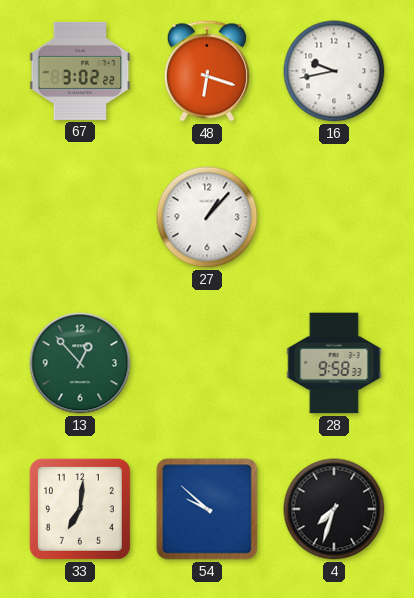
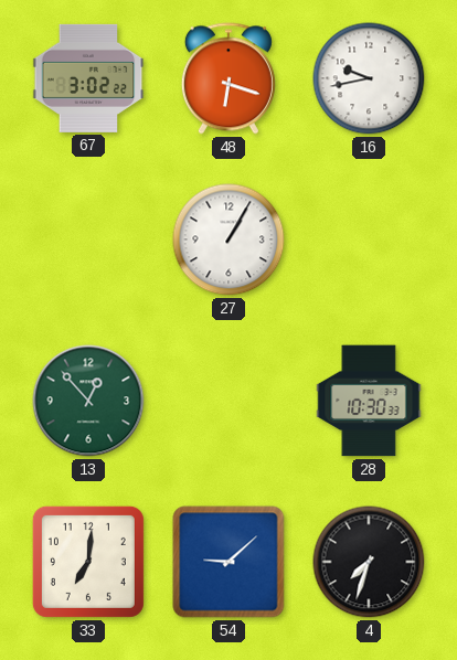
27: 1:07 -> 1:05 (228, 239)
28: 9:58 -> 10:30 (369, 401)
54: 9:52 -> 9:08 (228, 562)
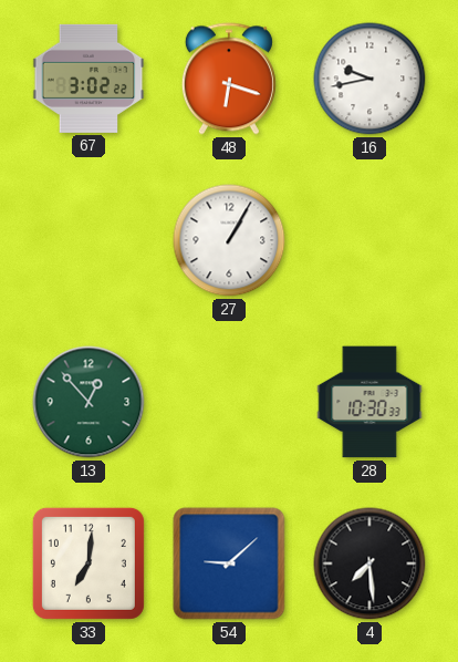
4: 7:33 -> 7:29 (369, 563)
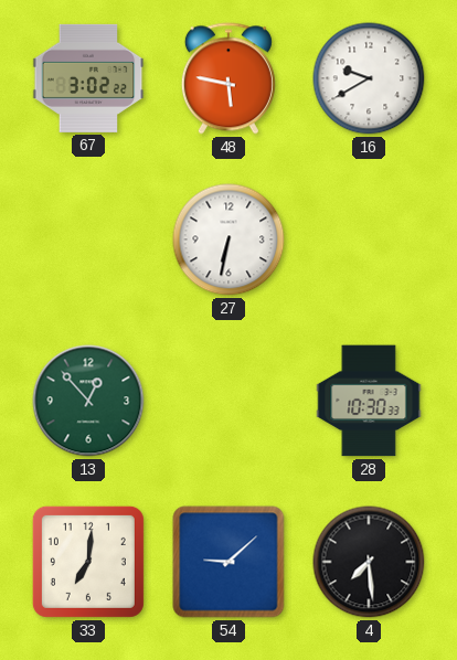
48: 6:18 -> 5:47 (228, 78)
16: 9:43 -> 9:40 (369, 78)
27: 1:05 -> 6:32 (228, 239)
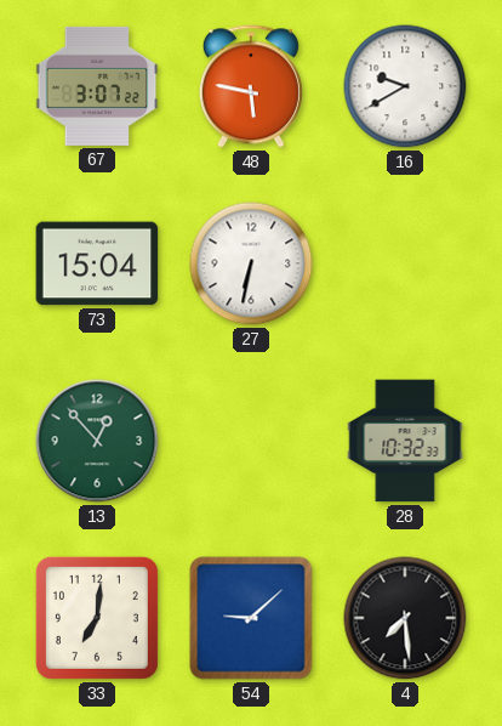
67: 3:02 -> 3:07 (97, 86)
73: none -> 15:04 (97, 263)
28: 10:30 -> 10:32 (405, 441)
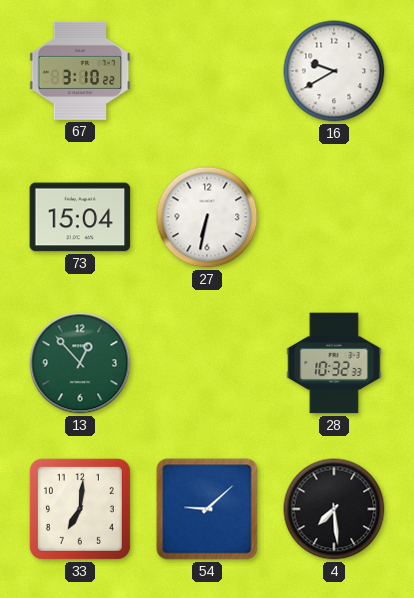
67: 3:07 -> 3:10 (80, 71)
48: 5:47 -> none (251, 86)
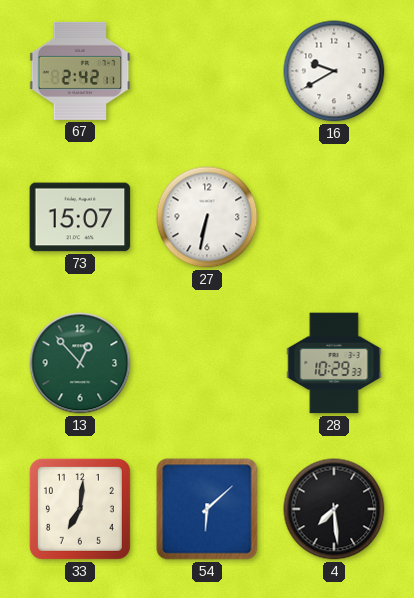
67: 3:10 -> 2:42 (80, 71)
73: 15:04 -> 15:07 (80, 217)
28: 10:32 -> 10:29 (334, 363)
54: 9:08 -> 6:08 (207, 509)
